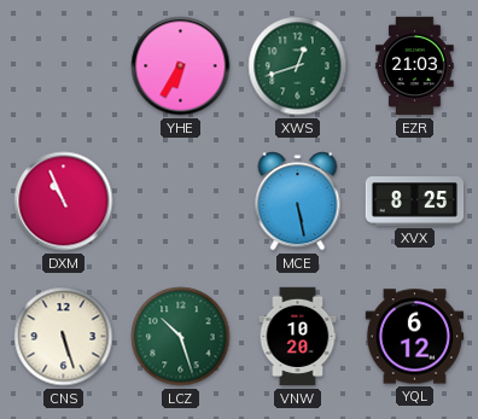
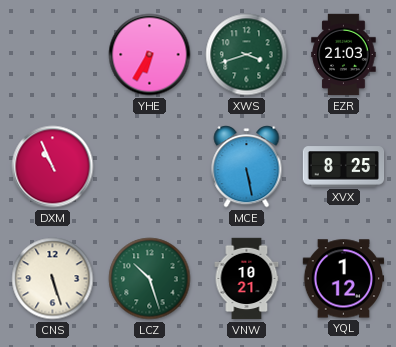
XWS: 12:42 -> 3:42 (247, 55)
VNW: 10:20 -> 10:21 (247, 279)
YQL: 6:12 -> 1:12 (344, 279)
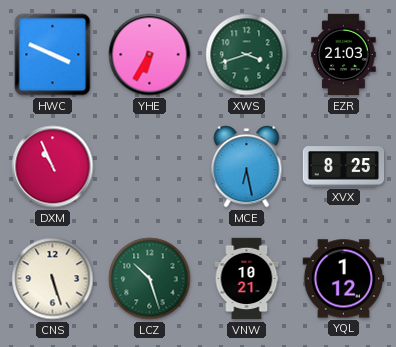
HWC: none -> 3:49 (53, 55)
MCE: 5:28 -> 6:28 (247, 167)
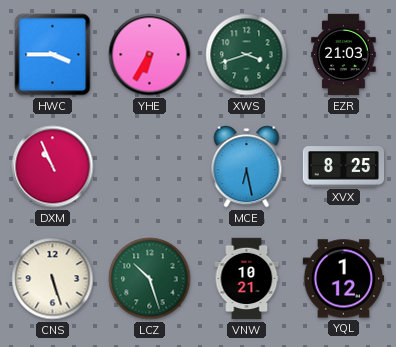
HWC: 3:49 -> 3:45 (53, 55)
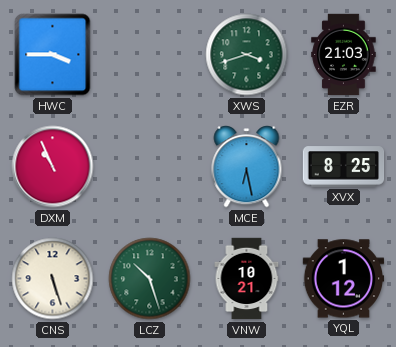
YHE: 6:35 -> none (150, 55)
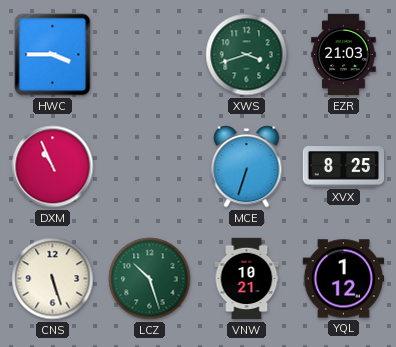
MCE: 6:28 -> 6:33 (247, 167)
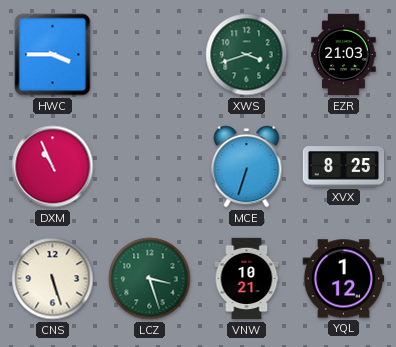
LCZ: 10:27 -> 3:27 (150, 279)
